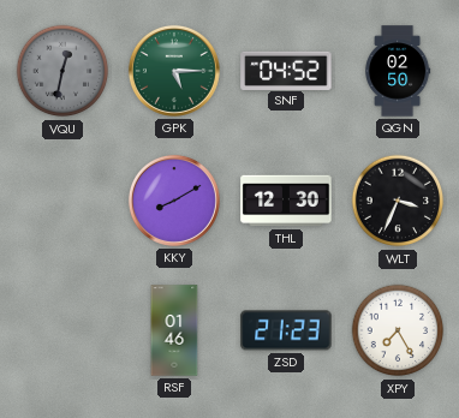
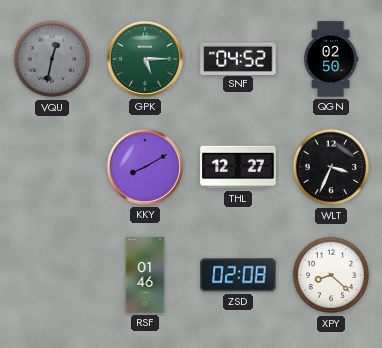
THL: 12:30 -> 12:27 (238, 167)
ZSD: 21:23 -> 02:08 (238, 275)
XPY: 7:25 -> 8:22 (331, 275)
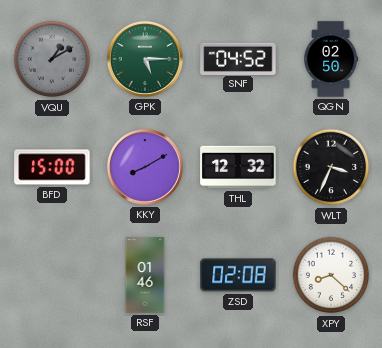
VQU: 12:32 -> 1:10 (52, 59)
BFD: none -> 15:00 (52, 167)
THL: 12:27 -> 12:32 (238, 167)
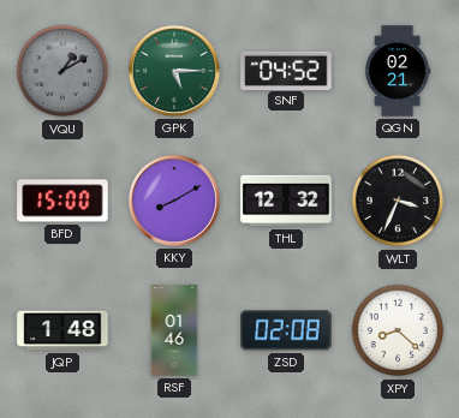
QGN: 02:50 -> 02:21 (398, 71)
JQP: none -> 1:48 (62, 330)
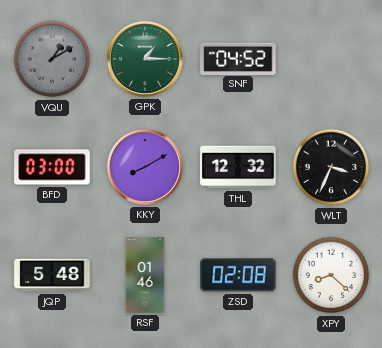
GPK: 5:15 -> 1:15 (145, 59)
QGN: 02:21 -> none (398, 71)
BFD: 15:00 -> 03:00 (52, 167)
JQP: 1:48 -> 5:48 (52, 275)
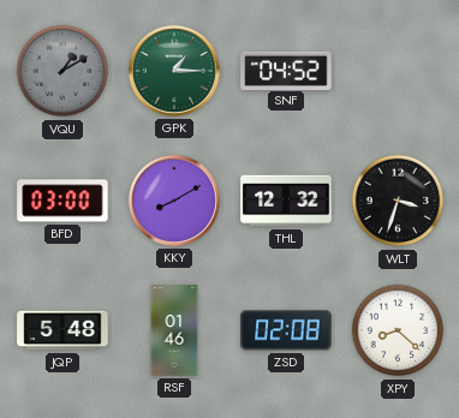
WLT: 3:34 -> 3:33 (398, 201)
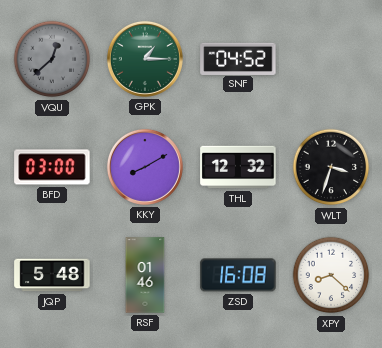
VQU: 1:10 -> 12:38 (52, 59)
ZSD: 02:08 -> 16:08 (238, 275)
